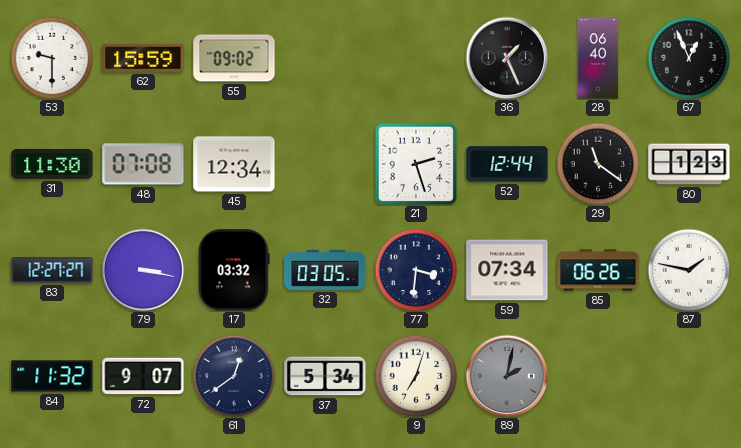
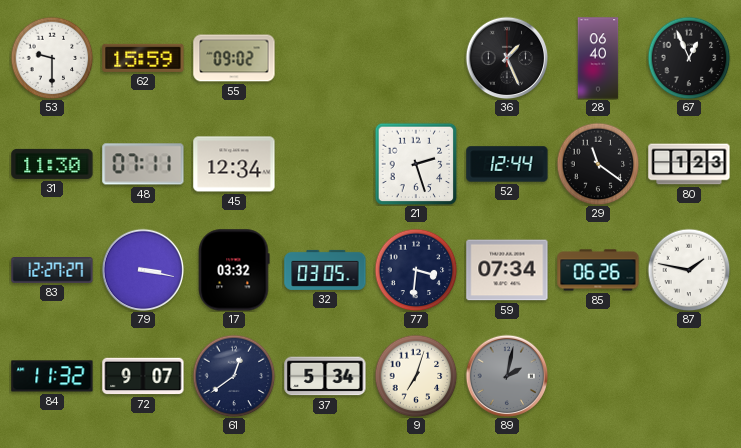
48: 07:08 -> 07:11 (143, 164)
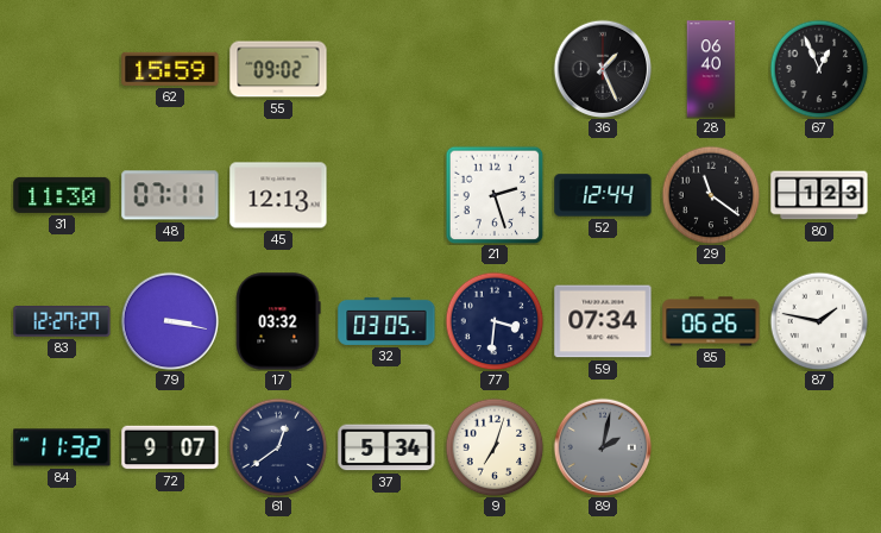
53: 9:30 -> none (52, 58)
45: 12:34 -> 12:13 (278, 195)
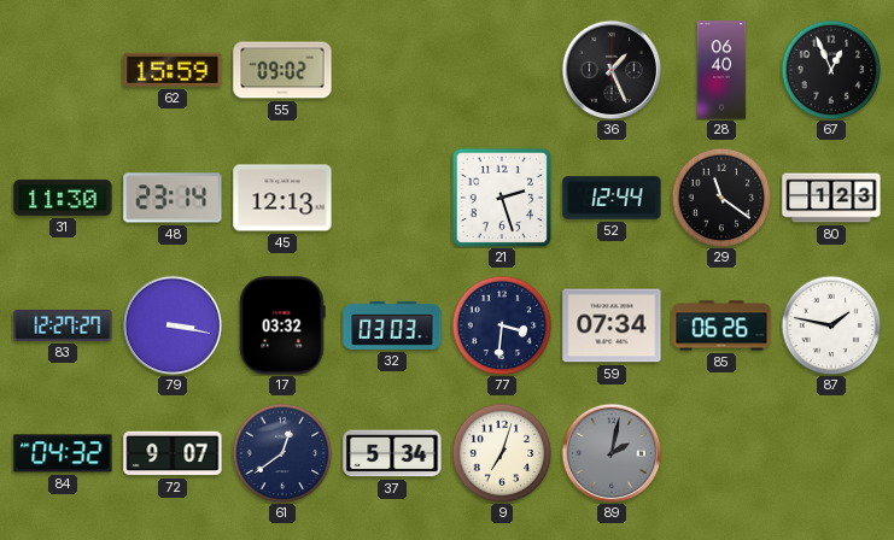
48: 07:11 -> 23:14 (173, 198)
32: 03:05 -> 03:03 (392, 325)
84: 11:32 -> 04:32 (63, 453)
